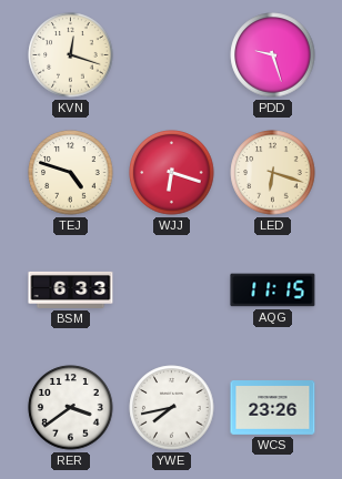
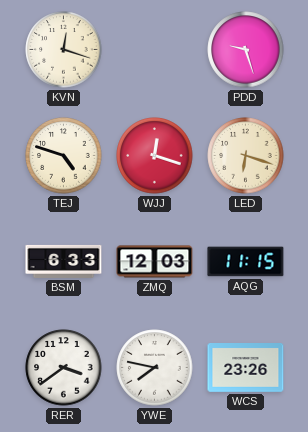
WJJ: 6:18 -> 12:18 (155, 156)
ZMQ: none -> 12:03 (155, 262)
YWE: 7:43 -> 7:47 (155, 368)
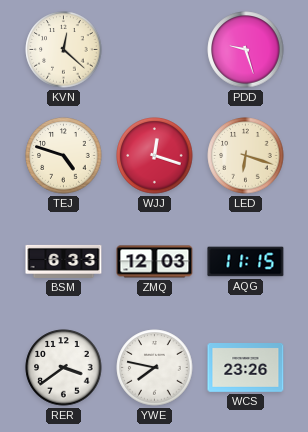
KVN: 12:18 -> 12:22 (64, 50)
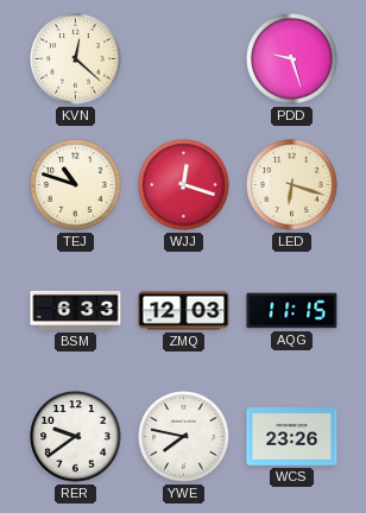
TEJ: 4:48 -> 10:48 (76, 185)
RER: 3:39 -> 9:39 (76, 437)
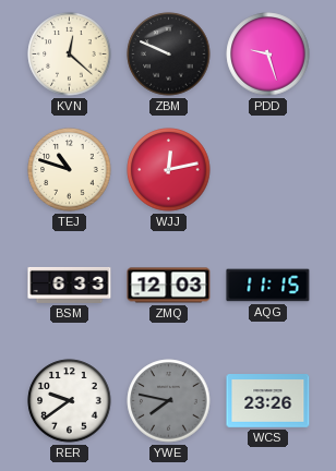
ZBM: none -> 9:49 (169, 55)
WJJ: 12:18 -> 12:13 (169, 170)
LED: 6:18 -> none (292, 185)
YWE dial: white -> grey (169, 401)
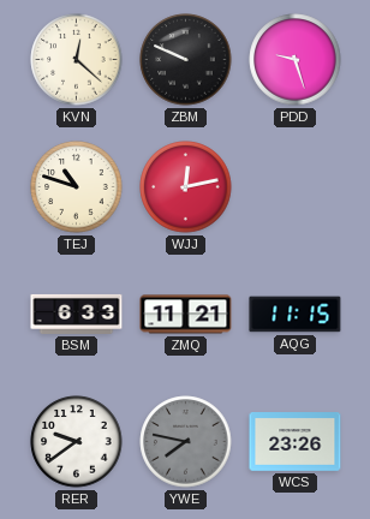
ZMQ: 12:03 -> 11:21 (186, 315)
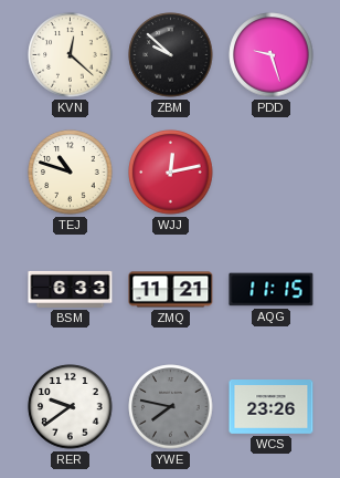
ZBM: 9:49 -> 9:52 (171, 55)
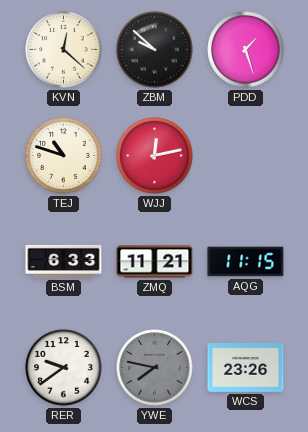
PDD: 9:27 -> 1:27 (246, 50)
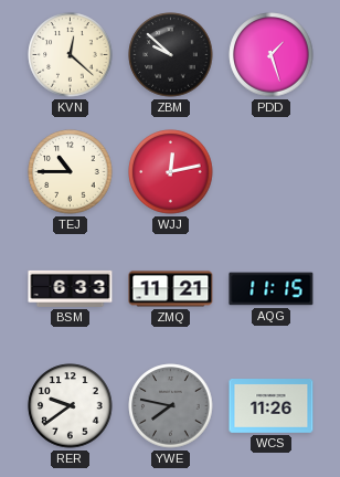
TEJ: 10:48 -> 10:45 (71, 172)
WCS: 23:26 -> 11:26 (272, 406)
